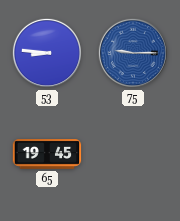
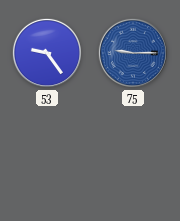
53: 8:46 -> 9:24 (47, 53)
65: 19:45 -> none (47, 155)
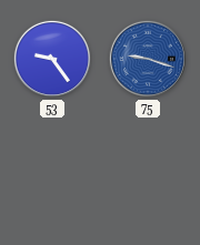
75: 9:15 -> 9:18 (148, 59)
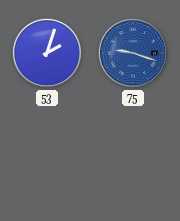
53: 9:24 -> 2:03 (47, 53)
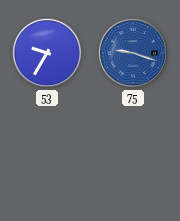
53: 2:03 -> 9:35 (47, 53)
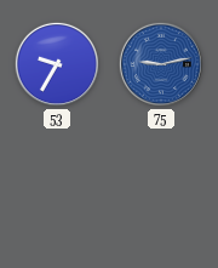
75: 9:18 -> 9:13 (161, 64)
